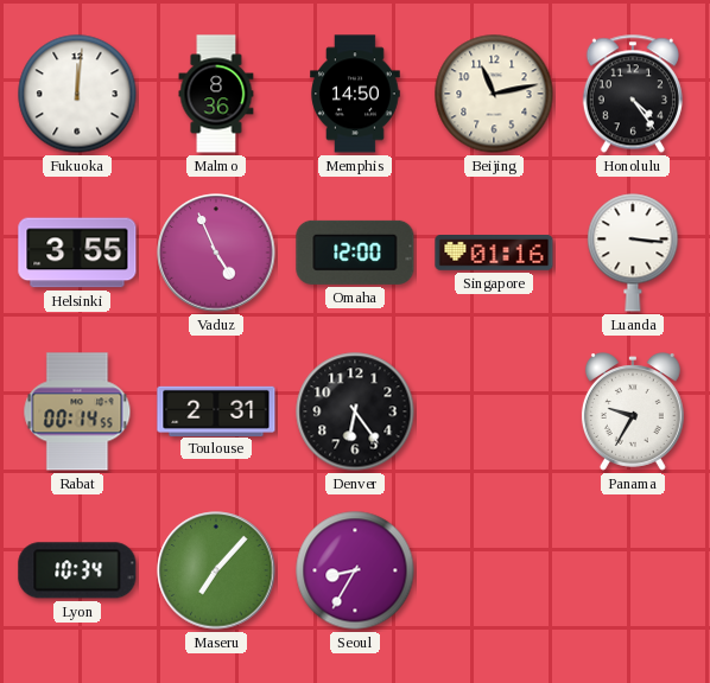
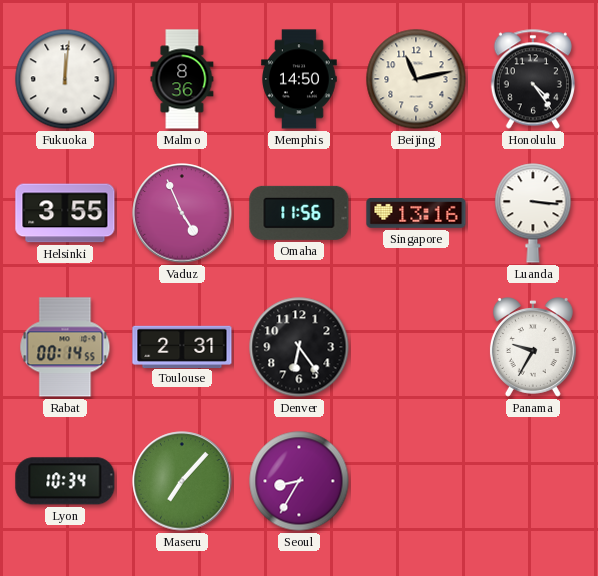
Omaha: 12:00 -> 11:56 (299, 213)
Singapore: 01:16 -> 13:16 (416, 213)
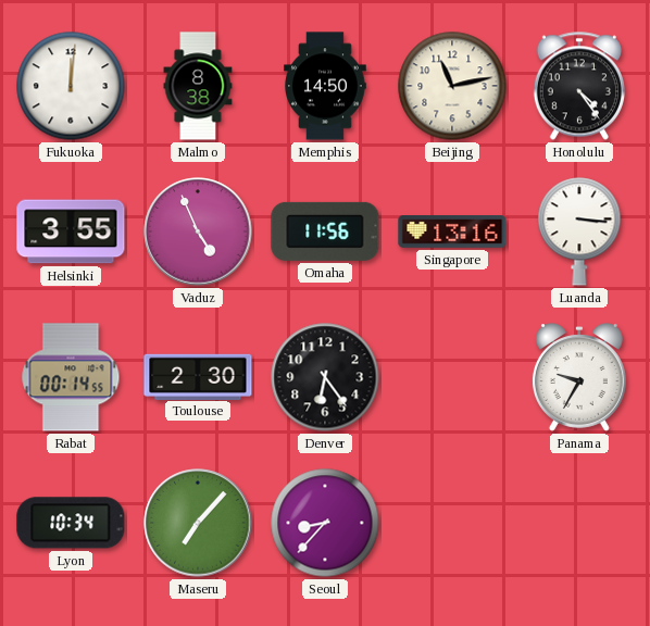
Malmo: 8:36 -> 8:38 (198, 86)
Toulouse: 2:31 -> 2:30 (198, 376)
Seoul: 8:35 -> 8:37 (325, 523)
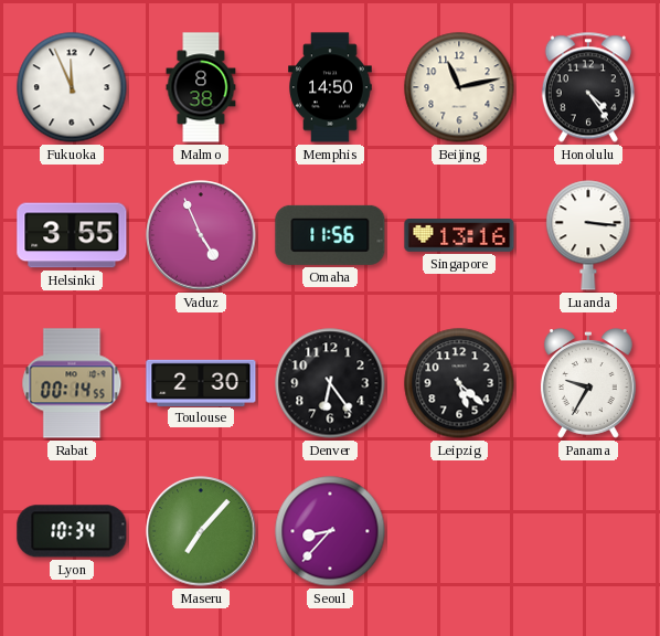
Fukuoka: 12:01 -> 11:56 (72, 87)
Leipzig: none -> 5:22 (459, 383)
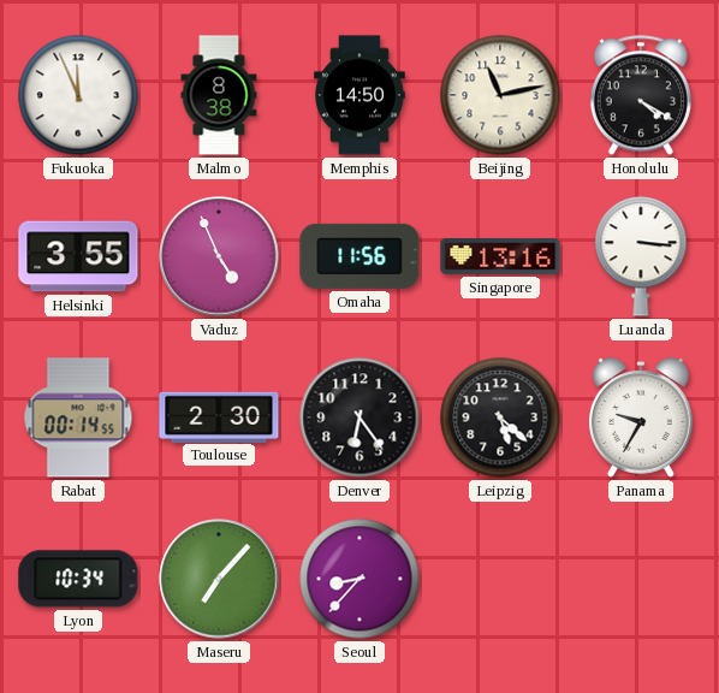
Honolulu: 4:24 -> 4:20 (641, 95)
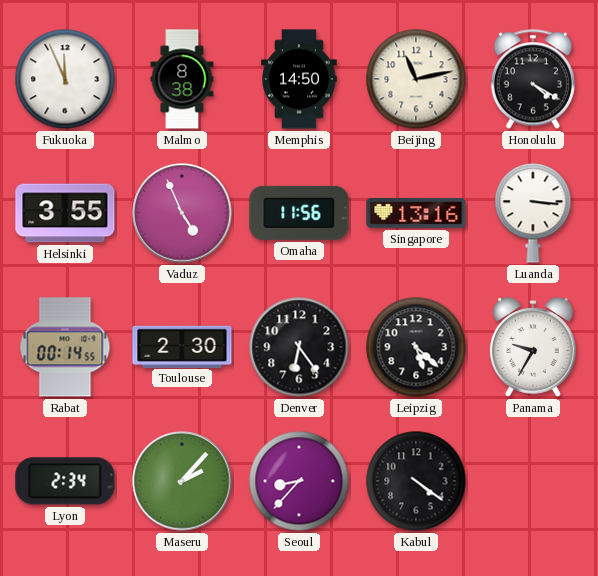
Lyon: 10:34 -> 2:34 (65, 481)
Maseru: 7:07 -> 2:07 (182, 481)
Kabul: none -> 4:21 (416, 481)
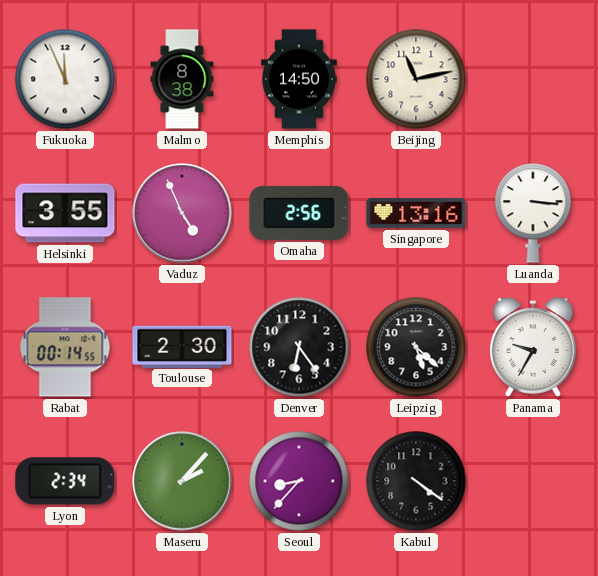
Honolulu: 4:20 -> none (533, 79)
Omaha: 11:56 -> 2:56 (299, 213)
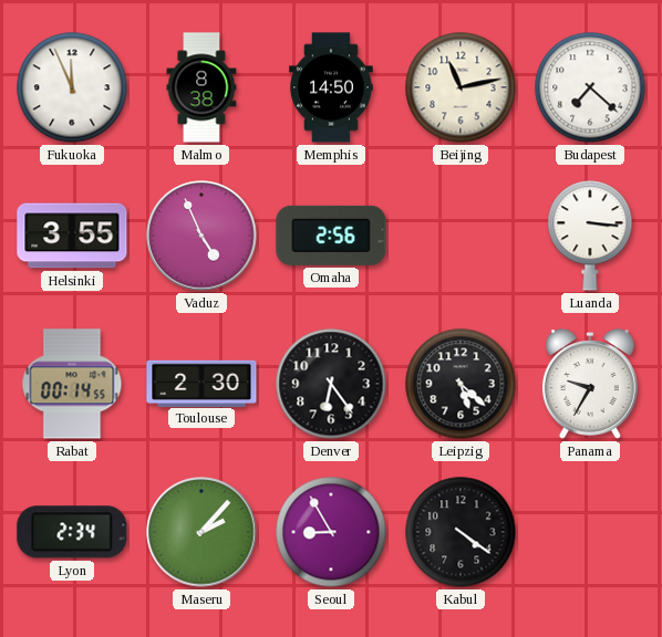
Budapest: none -> 7:22 (590, 87)
Singapore: 13:16 -> none (416, 213)
Seoul: 8:37 -> 8:55 (331, 532)
